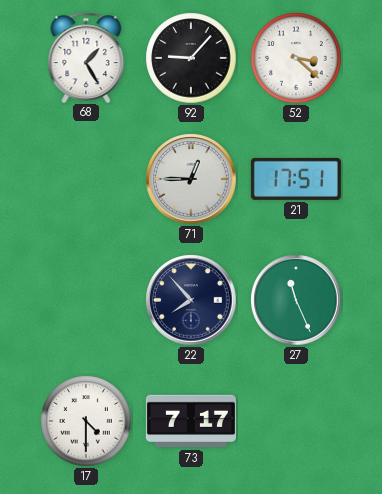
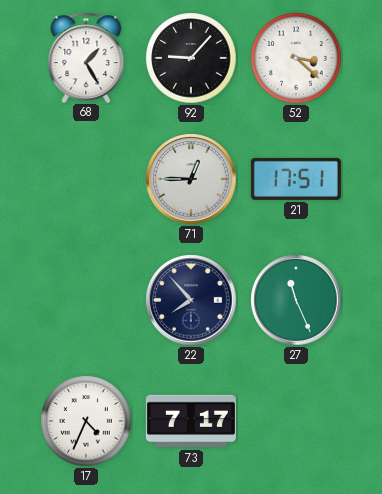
17: 4:30 -> 4:34 (86, 421)
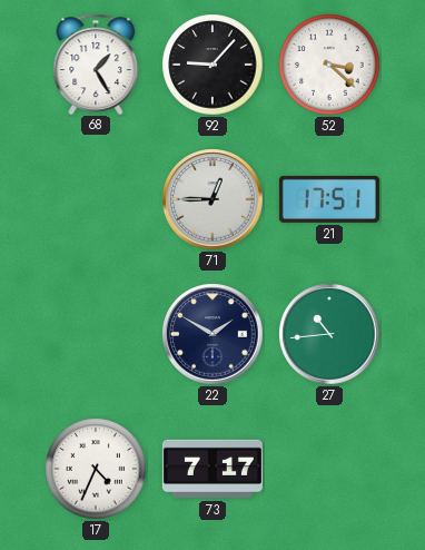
22: 7:53 -> 1:50 (212, 334)
27: 11:26 -> 10:44 (329, 334)
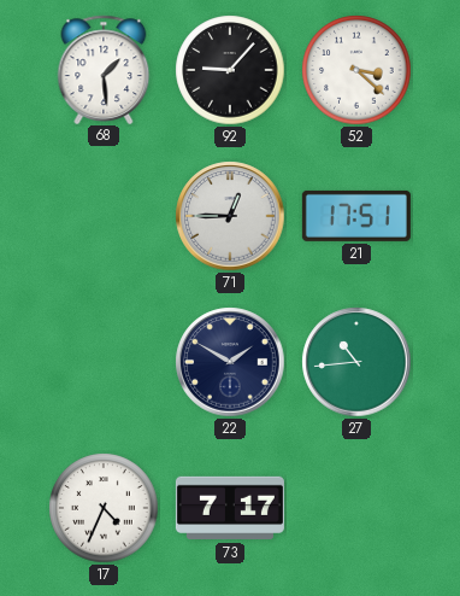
68: 1:25 -> 1:29 (104, 69)
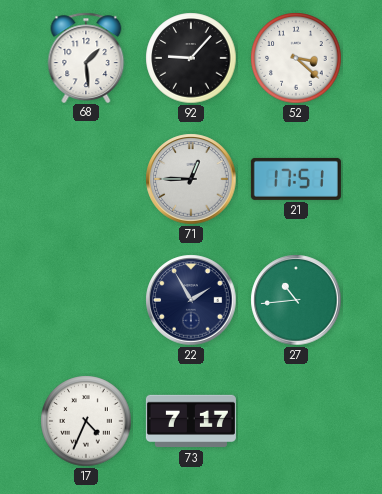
22: 1:50 -> 1:55 (191, 300)
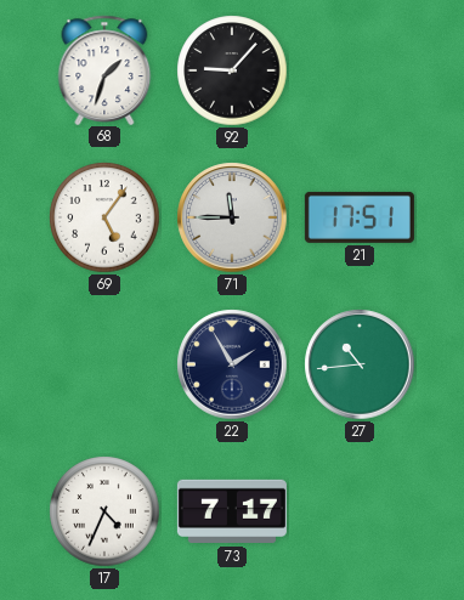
68: 1:29 -> 1:33 (104, 69)
52: 3:22 -> none (296, 58)
69: none -> 5:06 (104, 217)
71: 12:45 -> 11:45 (232, 217)
